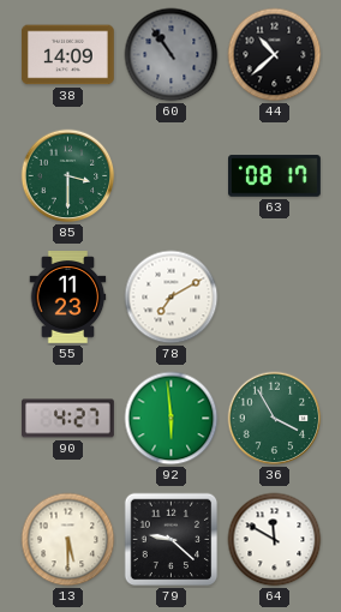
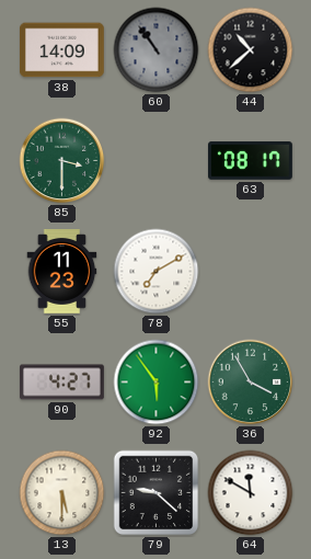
92: 5:59 -> 5:54 (157, 383)
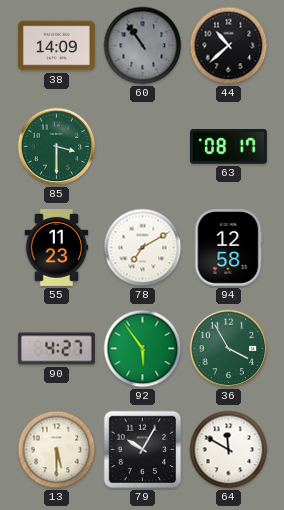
94: none -> 12:58 (228, 248)
79: 9:22 -> 10:05 (143, 450)
